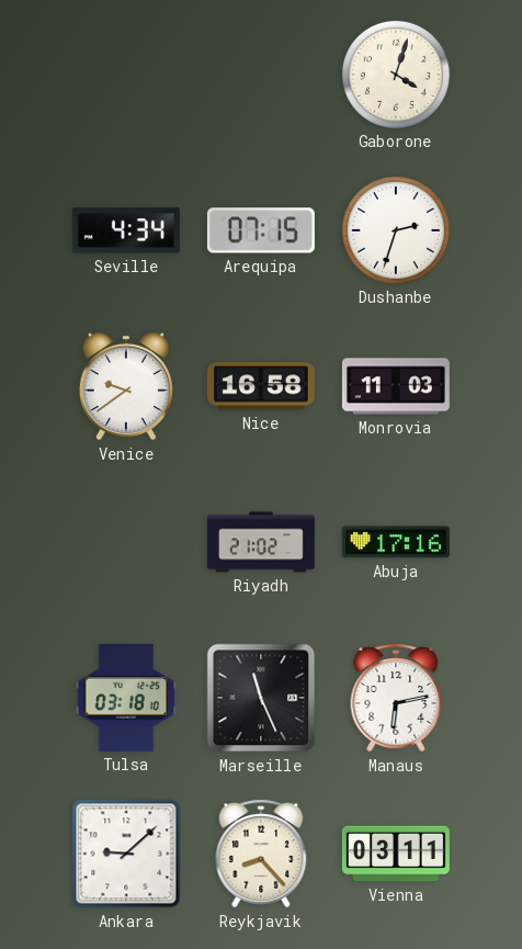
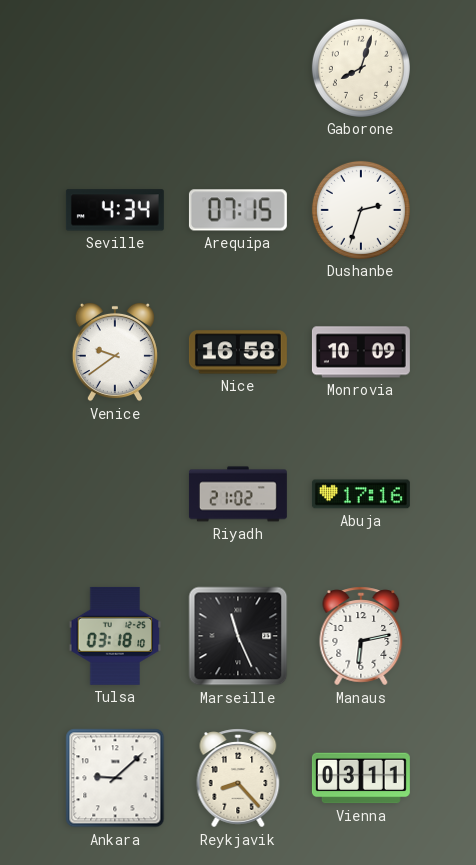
Gaborone: 4:03 -> 8:03 (361, 68)
Monrovia: 11:03 -> 10:09 (361, 352)
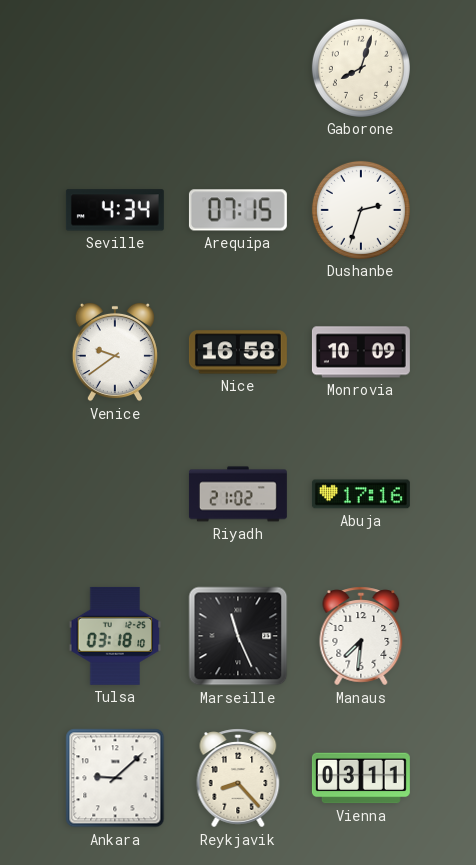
Manaus: 6:13 -> 7:31 (361, 636)
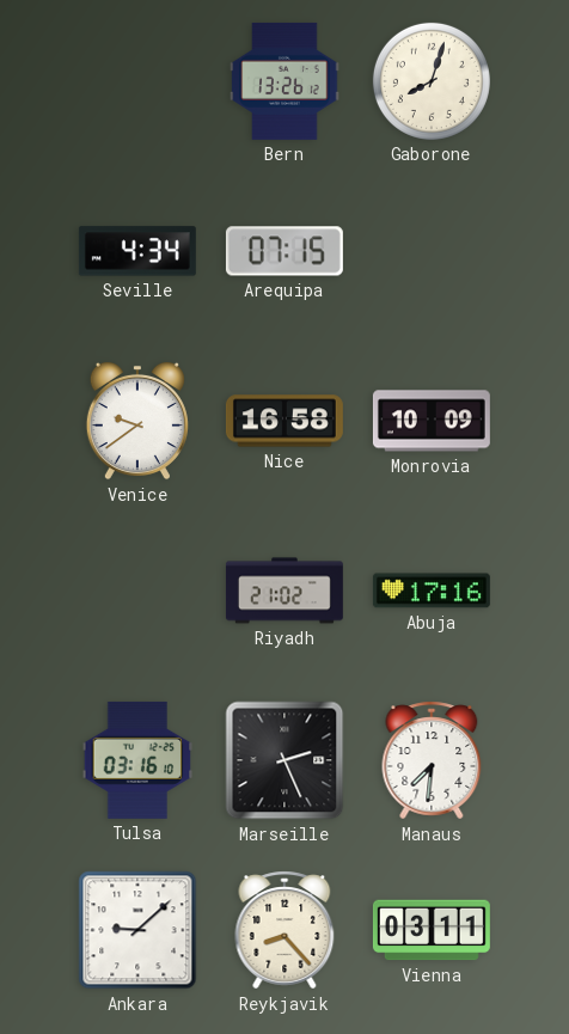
Bern: none -> 13:26 (284, 81)
Dushanbe: 2:33 -> none (361, 210)
Tulsa: 03:18 -> 03:16 (137, 760)
Marseille: 11:26 -> 2:26 (284, 760)
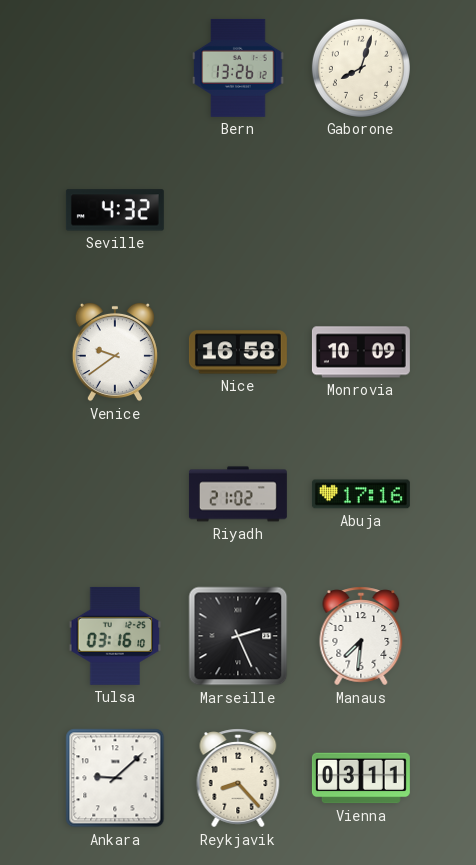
Seville: 4:34 -> 4:32 (115, 210)
Arequipa: 07:15 -> none (284, 251)
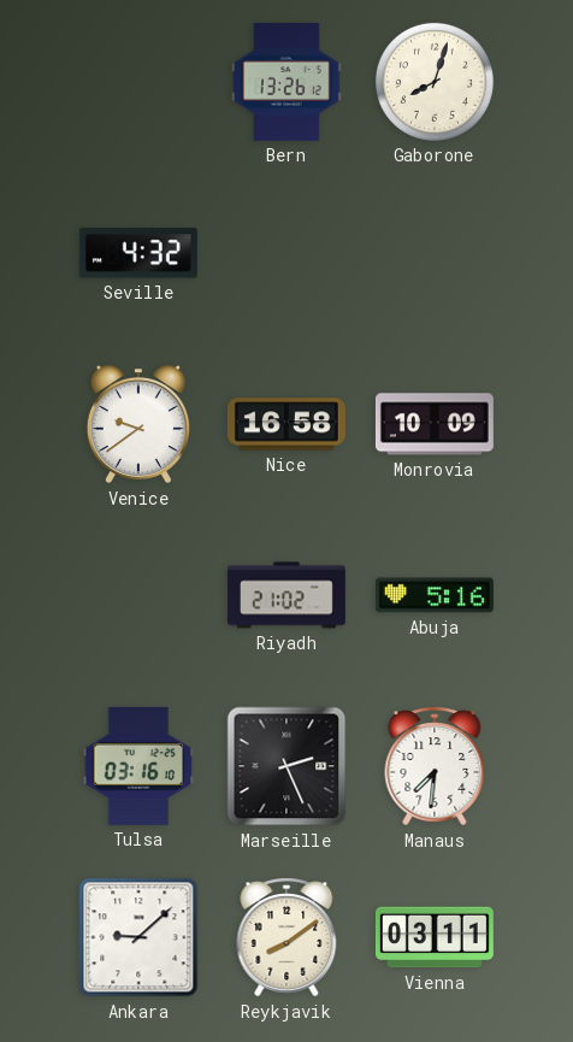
Abuja: 17:16 -> 5:16 (435, 595)
Reykjavik: 8:23 -> 8:09 (286, 937)
